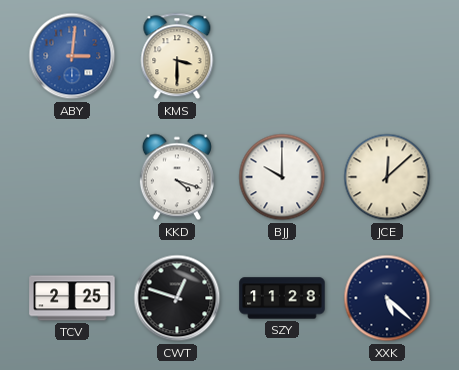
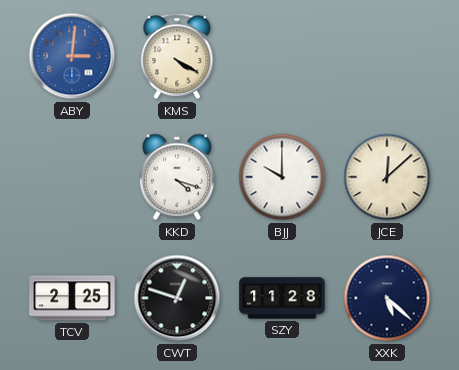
KMS: 3:30 -> 4:20 (177, 56)
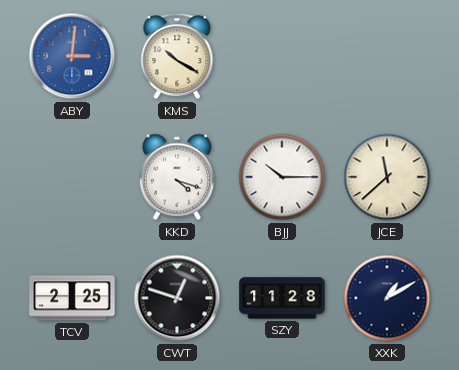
KMS: 4:20 -> 10:20 (177, 56)
BJJ: 10:00 -> 10:15 (282, 177)
JCE: 12:08 -> 11:38 (387, 177)
XXK: 5:22 -> 1:10 (387, 298)
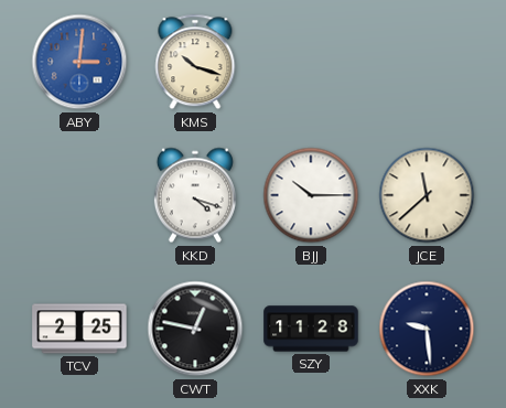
KMS: 10:20 -> 10:18 (195, 62)
CWT: 12:48 -> 12:47 (195, 329)
XXK: 1:10 -> 9:29 (427, 329)
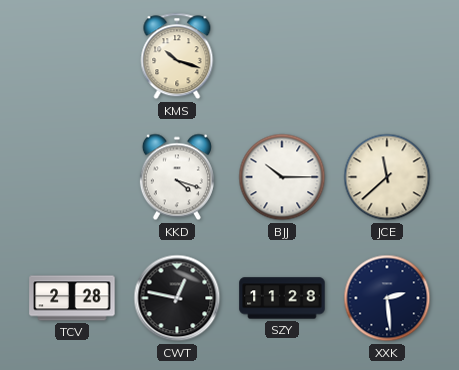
ABY: 3:01 -> none (79, 62)
TCV: 2:25 -> 2:28 (72, 298)
XXK: 9:29 -> 2:29 (387, 298)
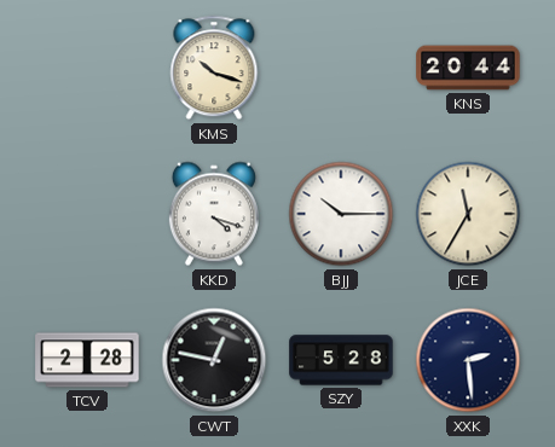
KNS: none -> 20:44 (468, 68)
JCE: 11:38 -> 11:35 (468, 214)
SZY: 11:28 -> 5:28 (341, 360)
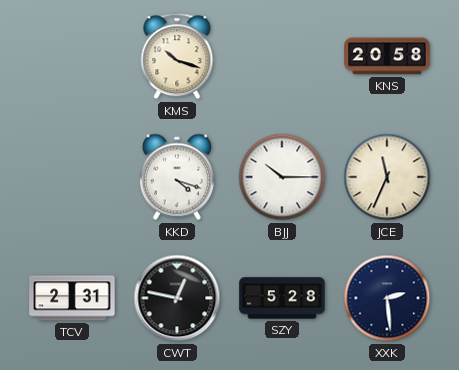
KNS: 20:44 -> 20:58 (387, 56)
JCE: 11:35 -> 11:34 (387, 177)
TCV: 2:28 -> 2:31 (72, 298)
